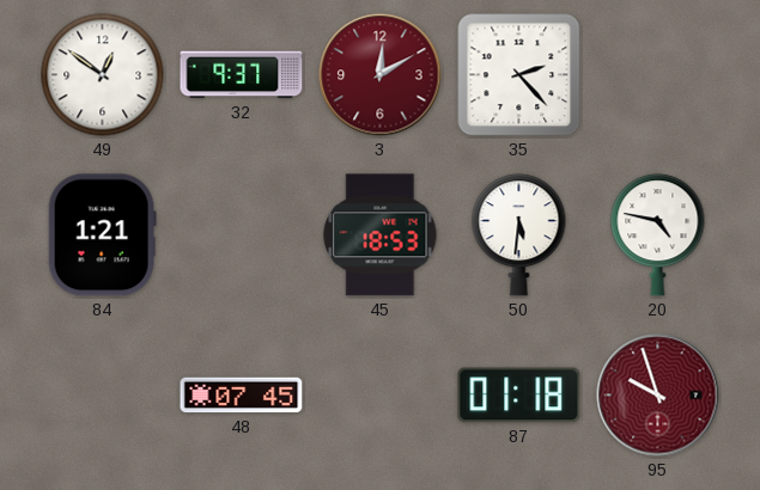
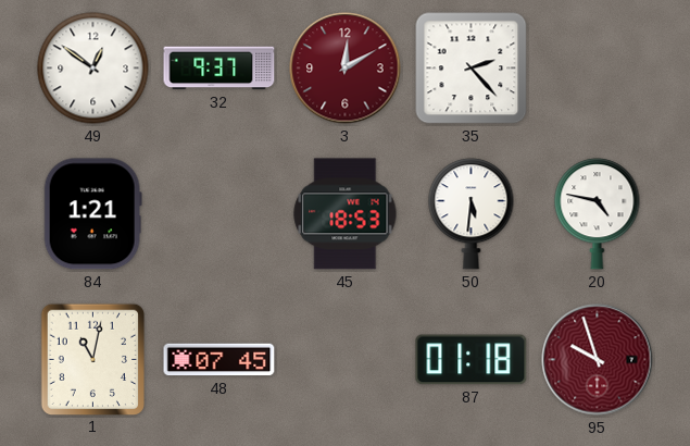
1: none -> 11:02 (92, 359)
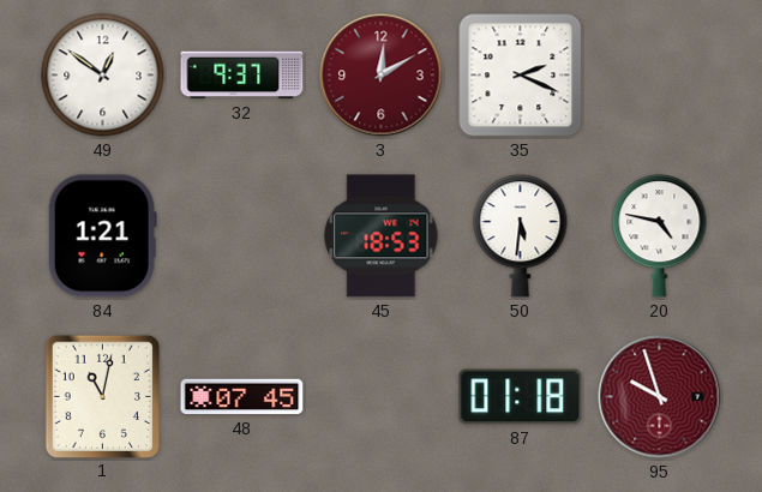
35: 2:23 -> 2:19 (521, 76)
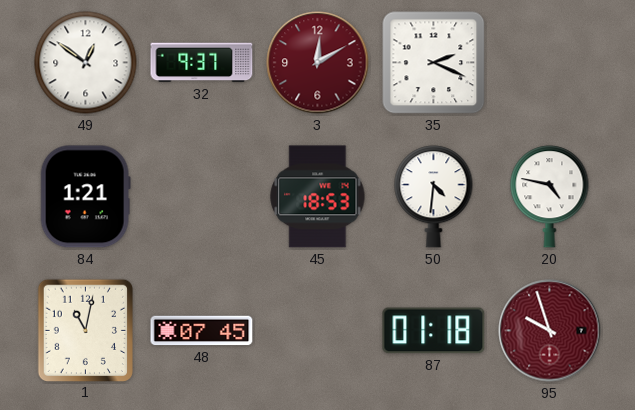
50: 5:31 -> 4:31 (434, 197)
